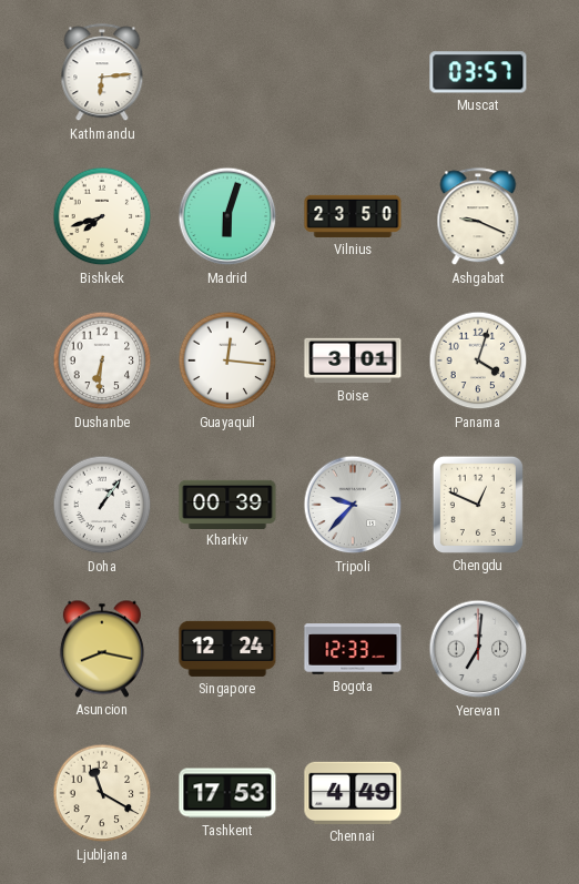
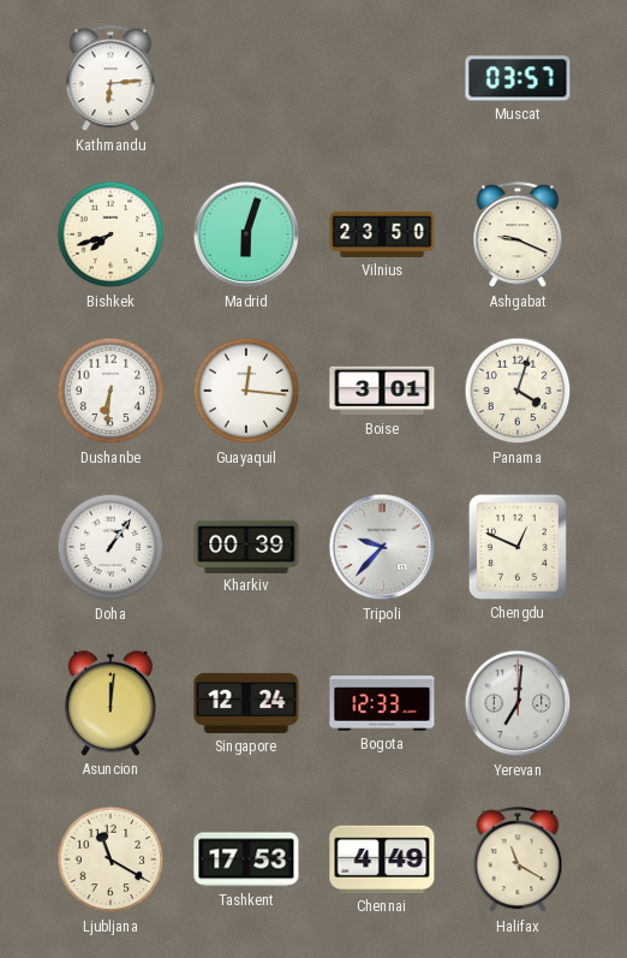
Asuncion: 8:17 -> 12:01 (111, 703)
Halifax: none -> 11:20 (518, 861)
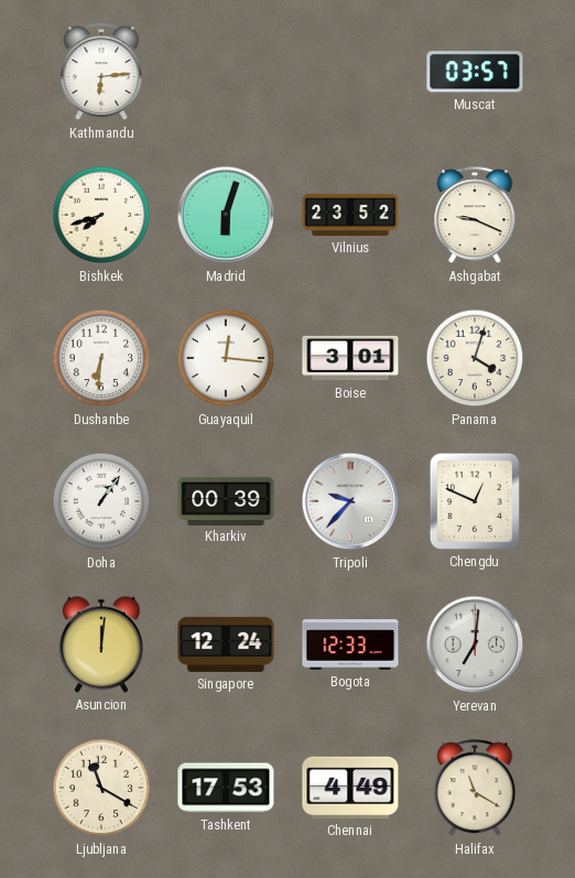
Vilnius: 23:50 -> 23:52 (350, 215)
